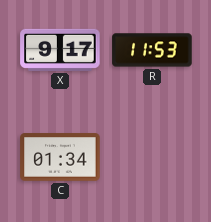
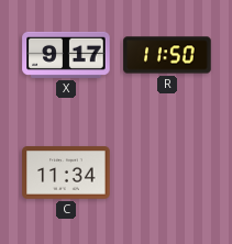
R: 11:53 -> 11:50 (167, 55)
C: 01:34 -> 11:34 (66, 173)
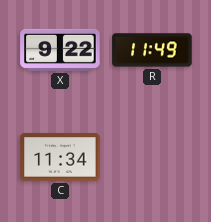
X: 9:17 -> 9:22 (60, 50)
R: 11:50 -> 11:49 (152, 50)
